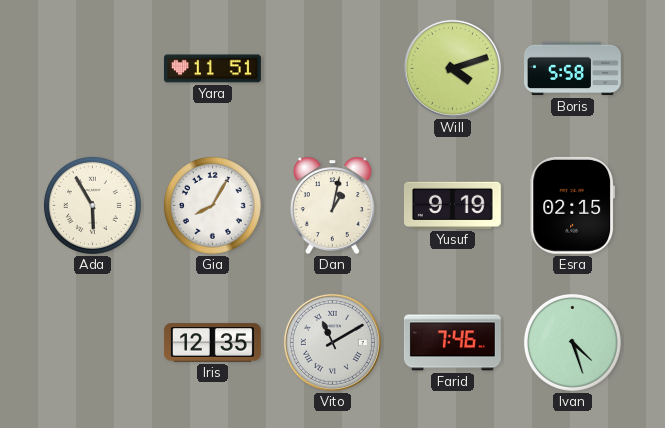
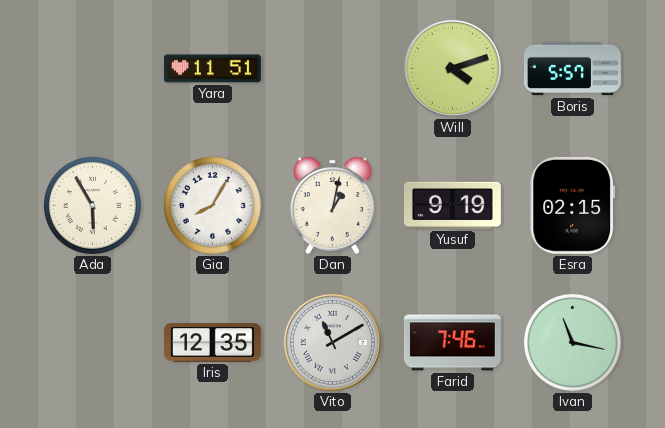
Boris: 5:58 -> 5:57 (573, 69)
Ivan: 4:27 -> 11:17 (572, 342)
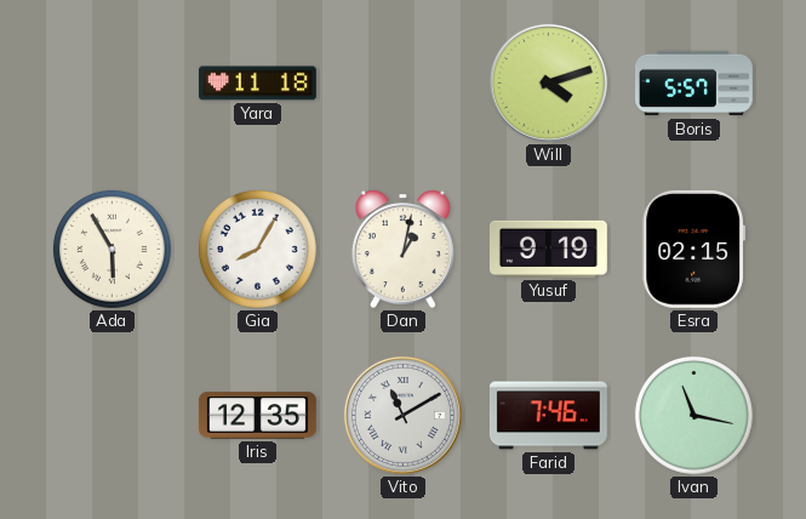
Yara: 11:51 -> 11:18 (257, 84)
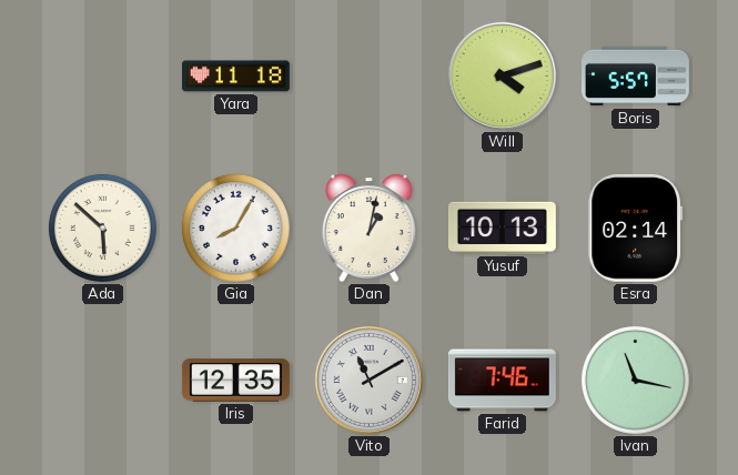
Ada: 5:55 -> 5:52 (102, 228)
Yusuf: 9:19 -> 10:13 (502, 228)
Esra: 02:15 -> 02:14 (636, 228)
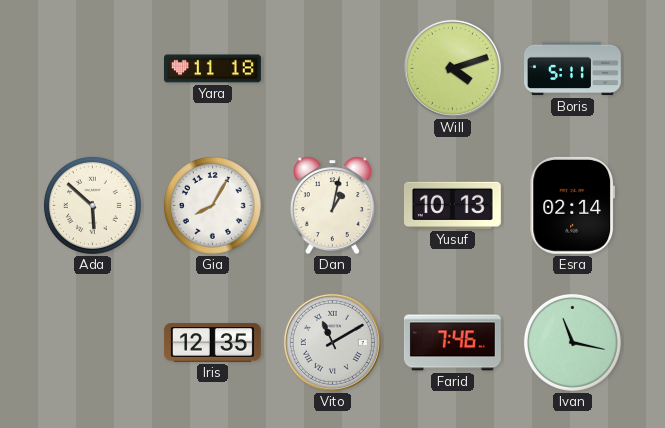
Boris: 5:57 -> 5:11 (573, 69)
